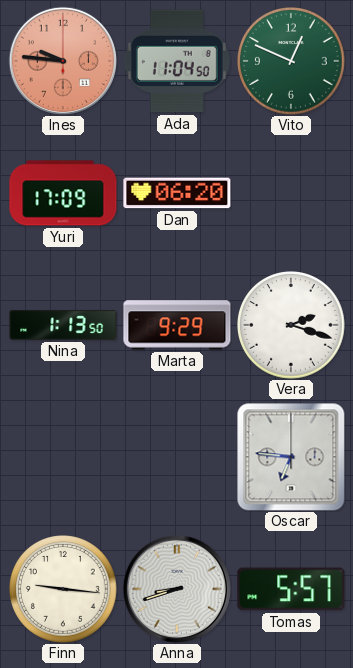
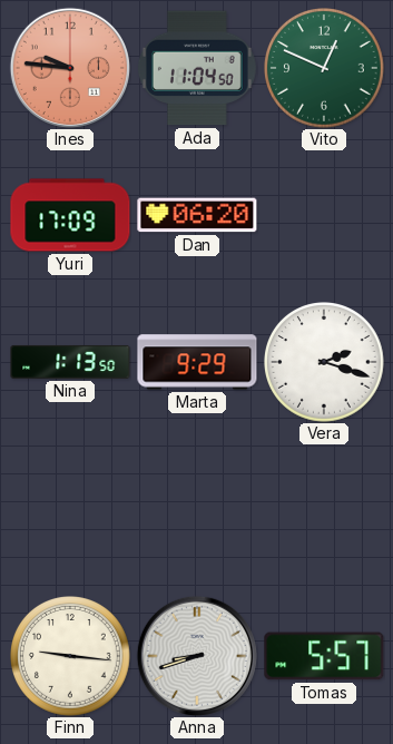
Oscar: 6:46 -> none (291, 457)
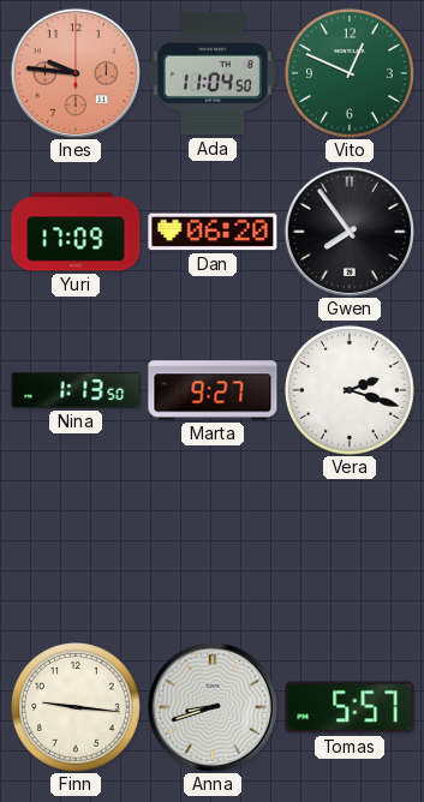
Gwen: none -> 7:54 (350, 232)
Marta: 9:29 -> 9:27 (213, 390)
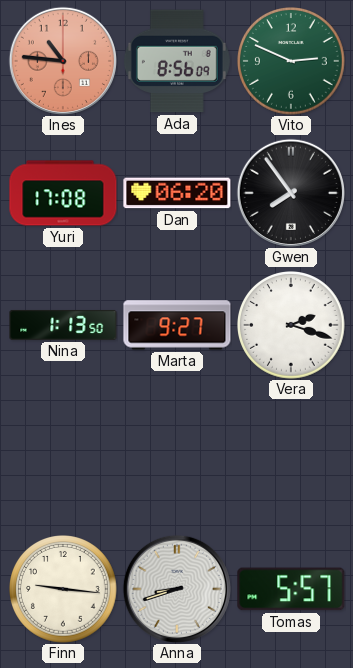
Ines: 9:46 -> 10:46 (63, 61)
Ada: 11:04 -> 8:56 (177, 61)
Vito: 12:49 -> 2:49 (292, 62)
Yuri: 17:09 -> 17:08 (63, 193)
